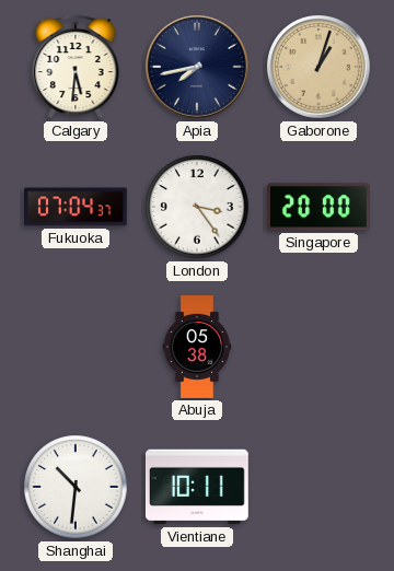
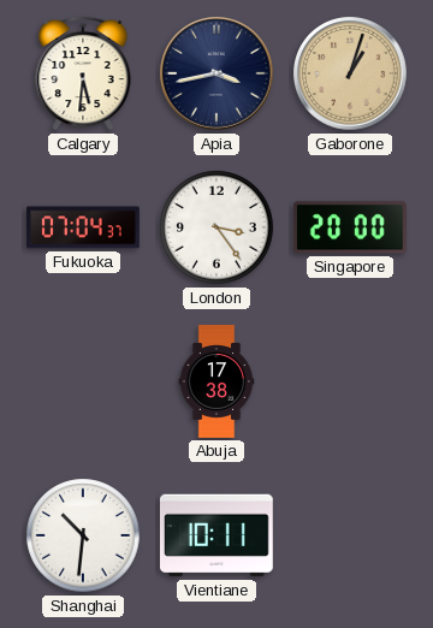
Apia: 7:43 -> 3:43 (218, 75)
Abuja: 05:38 -> 17:38 (216, 381)
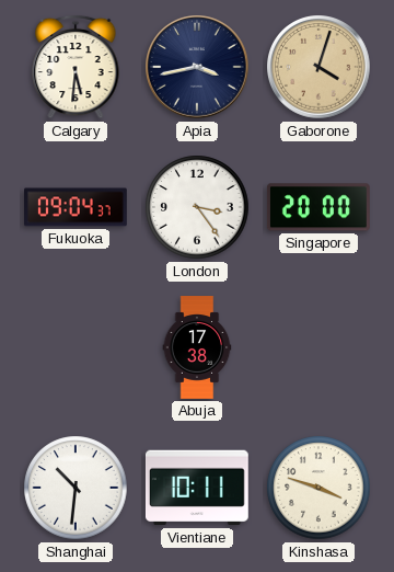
Gaborone: 1:03 -> 4:03 (320, 68)
Fukuoka: 07:04 -> 09:04 (77, 207)
Kinshasa: none -> 3:48 (318, 488)
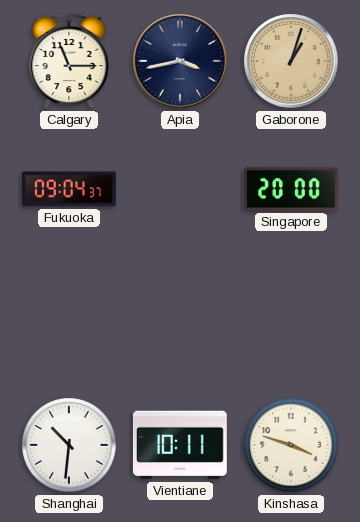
Calgary: 5:31 -> 11:15 (69, 61)
Gaborone: 4:03 -> 1:03 (292, 62)
London: 3:24 -> none (197, 207)
Abuja: 17:38 -> none (197, 347)
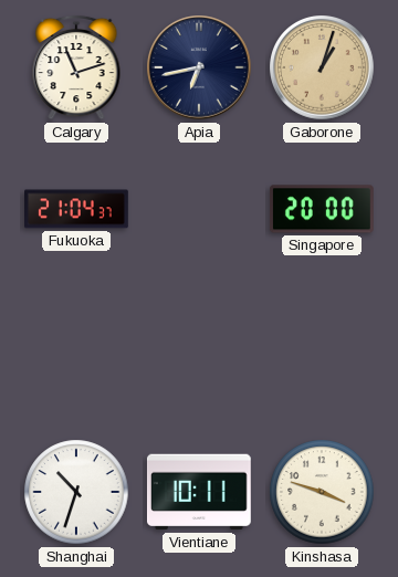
Calgary: 11:15 -> 11:12 (76, 67)
Apia: 3:43 -> 6:43 (200, 69)
Fukuoka: 09:04 -> 21:04 (77, 209)
Shanghai: 10:31 -> 10:33 (76, 492)
